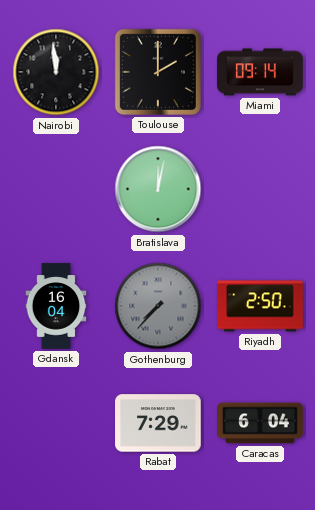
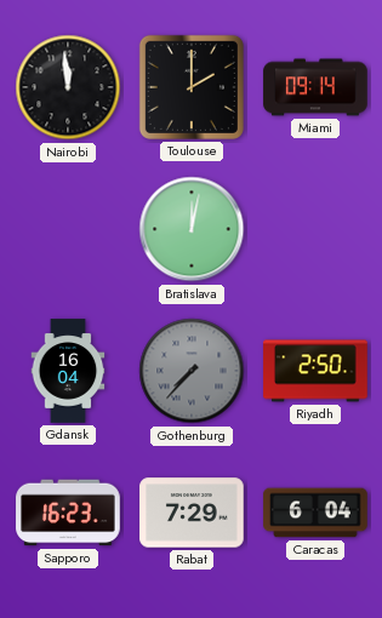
Sapporo: none -> 16:23 (68, 513)
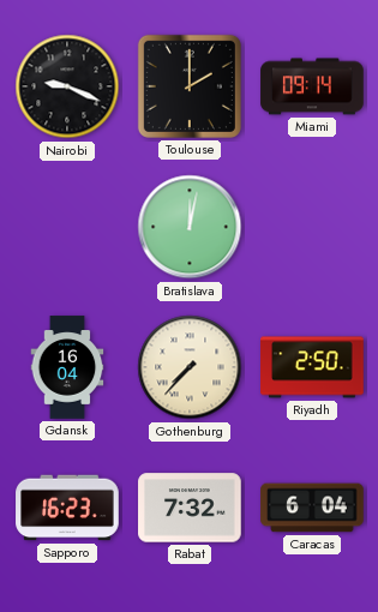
Nairobi: 11:59 -> 9:19 (67, 86)
Gothenburg dial: grey -> cream (190, 367)
Rabat: 7:29 -> 7:32 (190, 508)
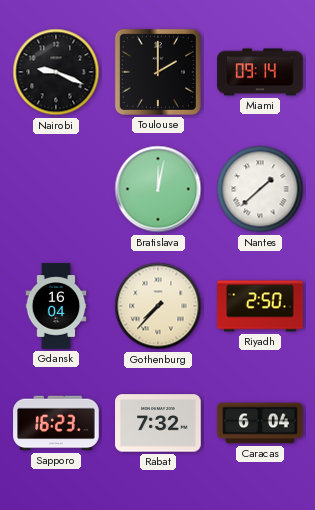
Nantes: none -> 1:38 (260, 189)
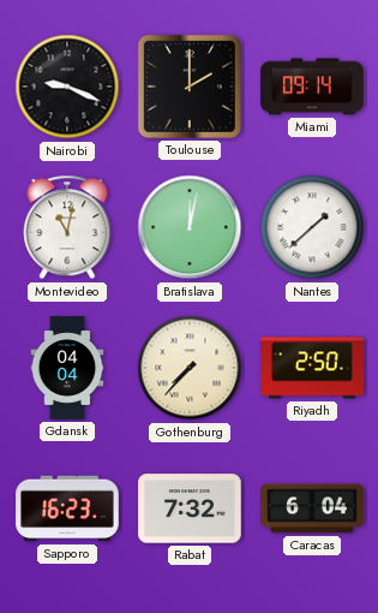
Montevideo: none -> 11:02 (67, 227)
Gdansk: 16:04 -> 04:04 (67, 368)
